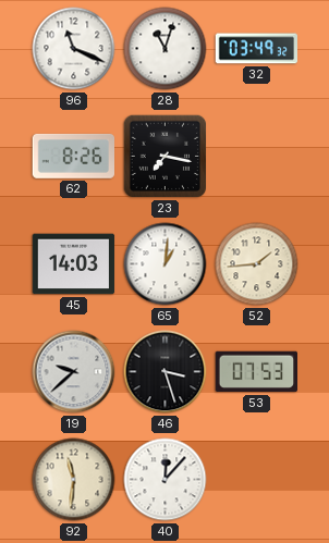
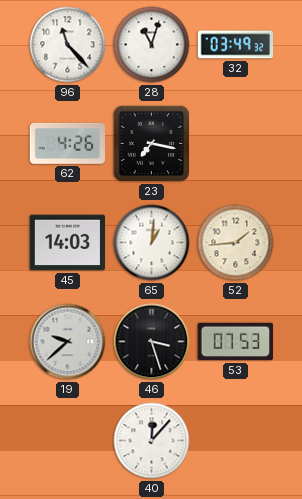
96: 11:19 -> 11:23 (68, 45)
62: 8:26 -> 4:26 (67, 143)
92: 11:31 -> none (74, 480)
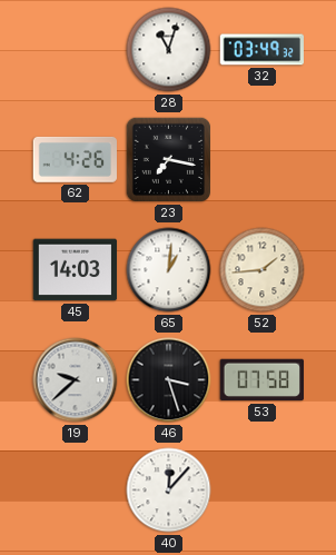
96: 11:23 -> none (68, 45)
53: 07:53 -> 07:58 (261, 380)
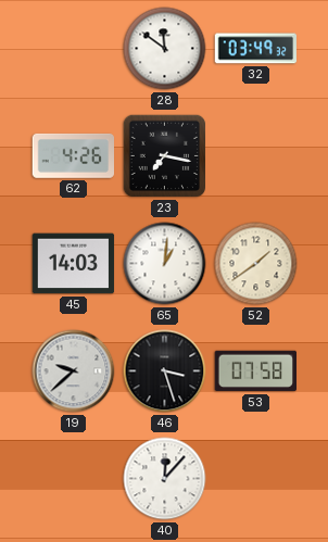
28: 11:03 -> 11:51 (165, 49)
52: 1:44 -> 1:39 (256, 264)
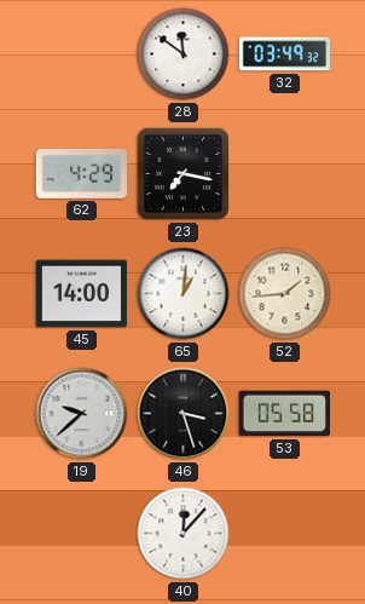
62: 4:26 -> 4:29 (81, 173)
45: 14:03 -> 14:00 (82, 294)
52: 1:39 -> 1:44 (285, 294)
53: 07:58 -> 05:58 (284, 414)
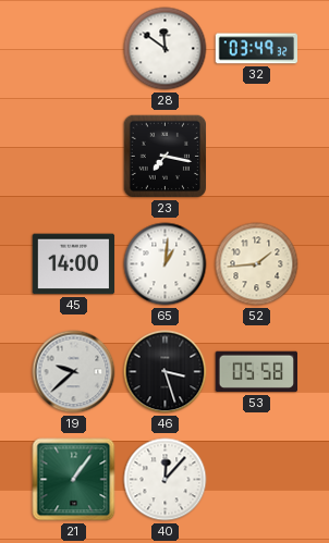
62: 4:29 -> none (81, 173)
21: none -> 1:06 (74, 480)
